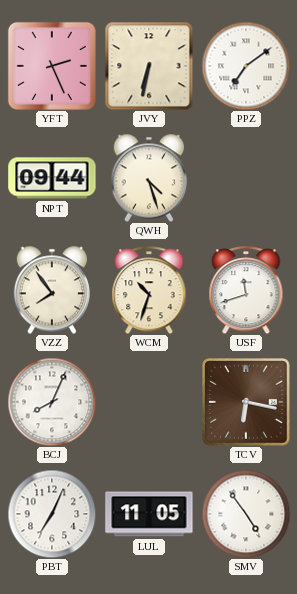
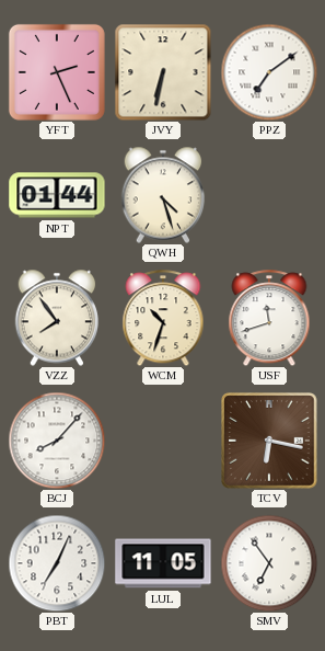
NPT: 09:44 -> 01:44 (57, 195)
BCJ: 8:04 -> 8:07 (57, 441)
SMV: 4:54 -> 6:54 (269, 563)
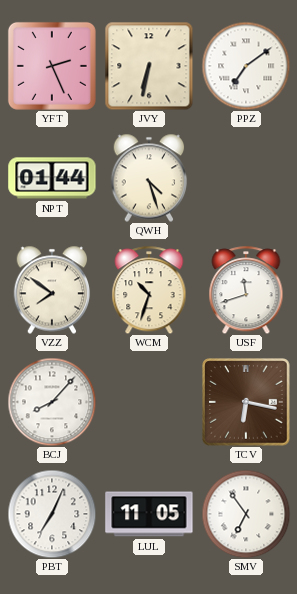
VZZ: 7:54 -> 7:51 (52, 290)
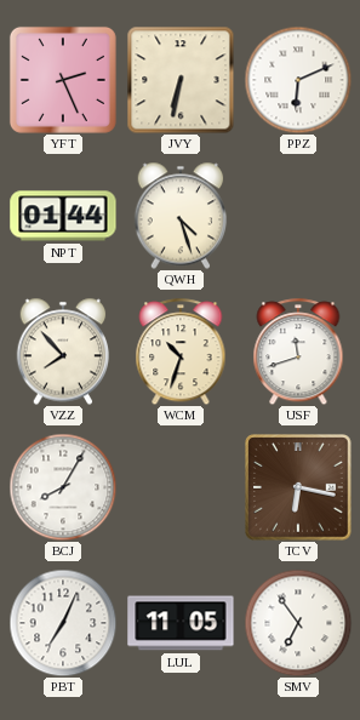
PPZ: 7:09 -> 6:11 (298, 80)
VZZ: 7:51 -> 7:53 (63, 352)
BCJ: 8:07 -> 8:05 (63, 487)
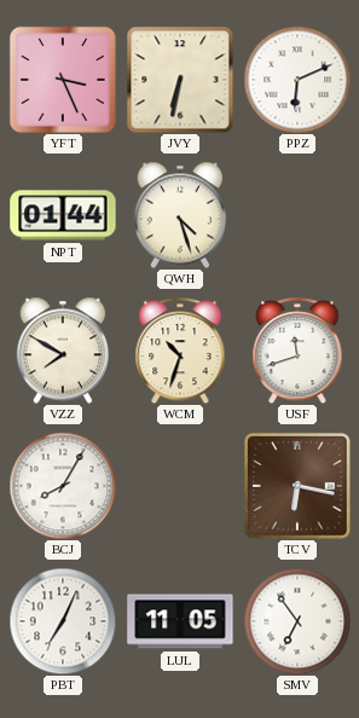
YFT: 2:26 -> 3:26 (63, 80)
VZZ: 7:53 -> 7:50 (63, 351)
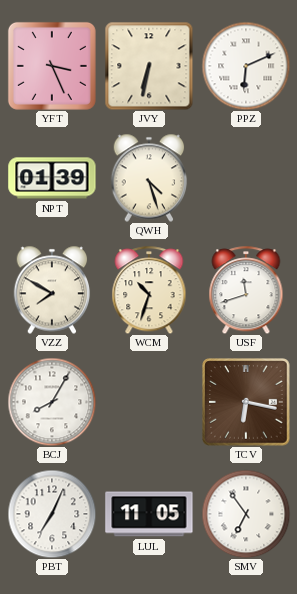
NPT: 01:44 -> 01:39 (52, 178)
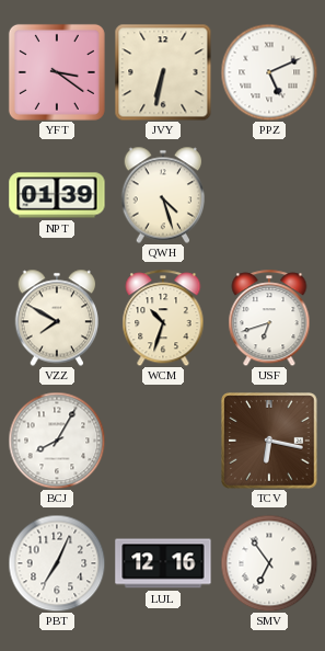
YFT: 3:26 -> 3:21 (57, 72)
PPZ: 6:11 -> 5:11 (269, 72)
USF: 11:42 -> 6:42 (269, 318)
LUL: 11:05 -> 12:16 (163, 563)
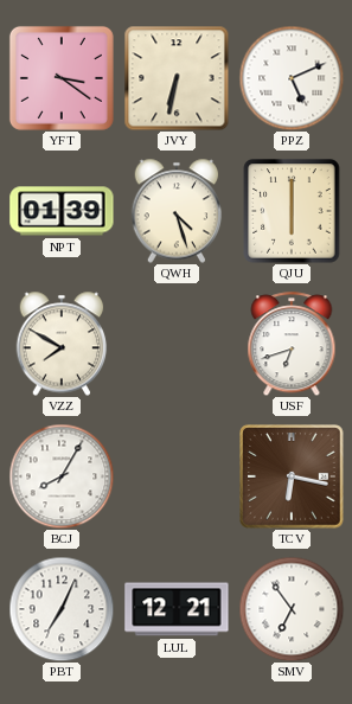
QJU: none -> 6:00 (292, 211)
WCM: 10:33 -> none (163, 318)
LUL: 12:16 -> 12:21 (177, 609)
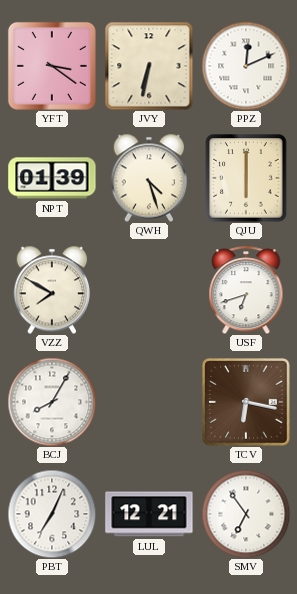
PPZ: 5:11 -> 12:11 (246, 66)
